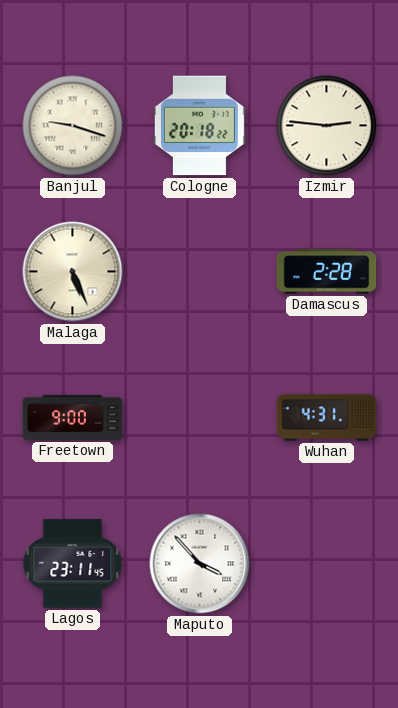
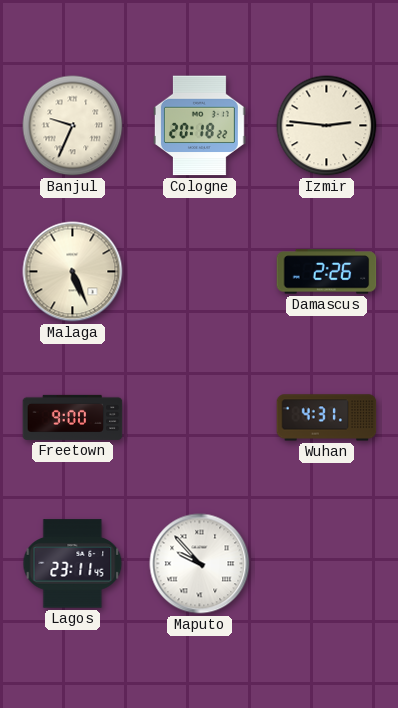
Banjul: 9:18 -> 9:34 (73, 126)
Damascus: 2:28 -> 2:26 (327, 272)
Maputo: 3:53 -> 9:53 (200, 564)
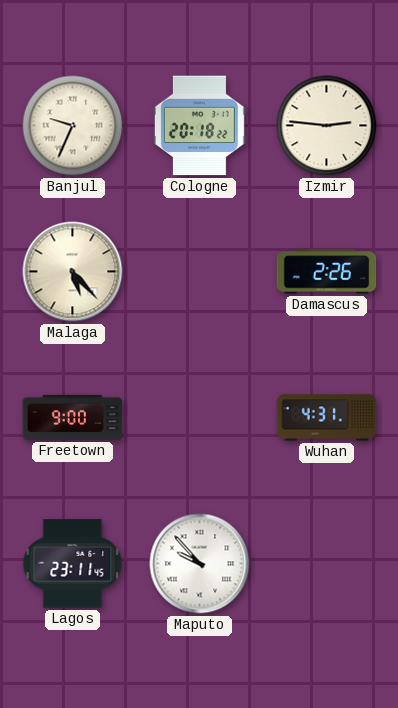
Malaga: 5:26 -> 5:23 (73, 272)
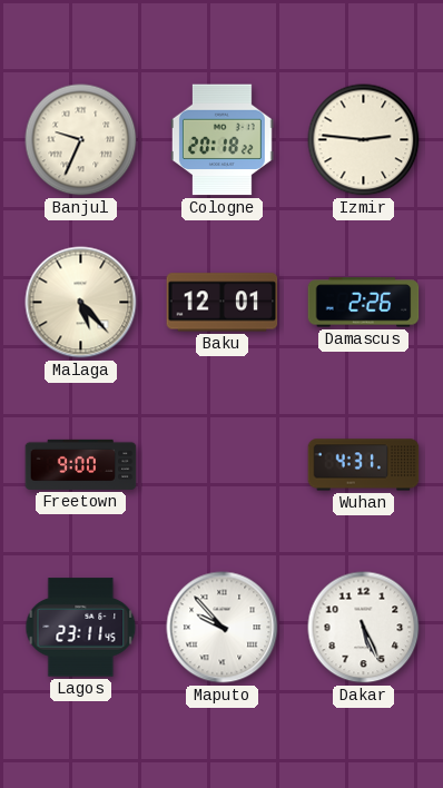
Baku: none -> 12:01 (223, 303)
Dakar: none -> 5:26 (364, 628)
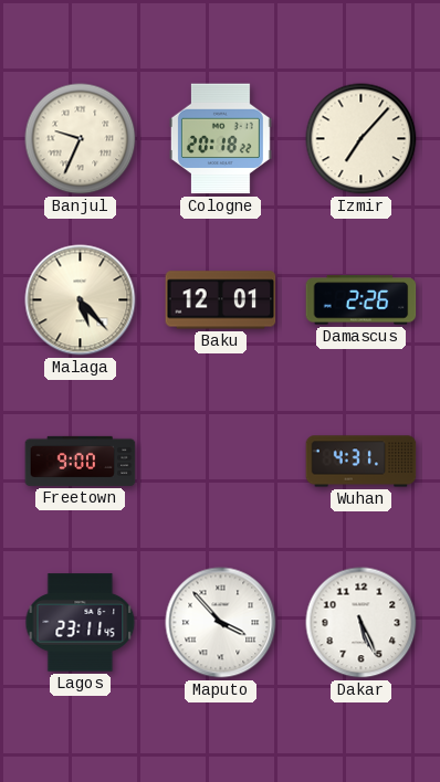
Izmir: 2:46 -> 7:07 (362, 139)
Maputo: 9:53 -> 3:53 (221, 623)
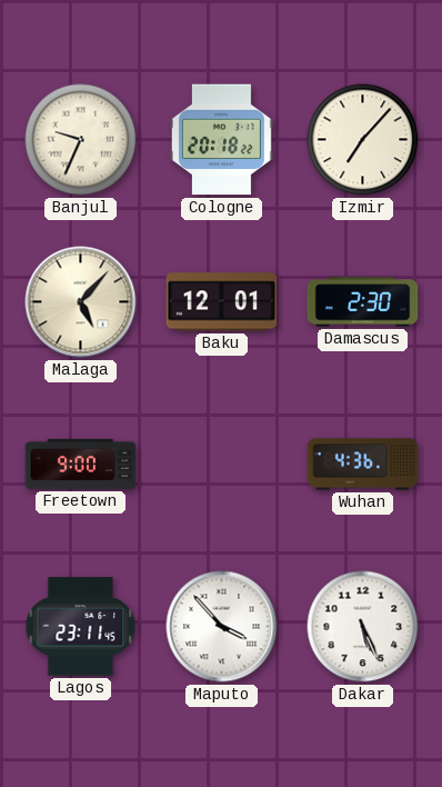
Malaga: 5:23 -> 5:07 (81, 302)
Damascus: 2:26 -> 2:30 (363, 302)
Wuhan: 4:31 -> 4:36 (363, 465)
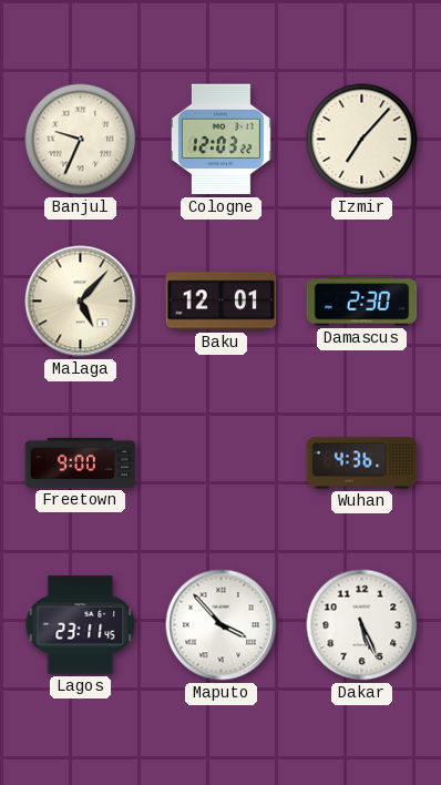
Cologne: 20:18 -> 12:03 (221, 140)
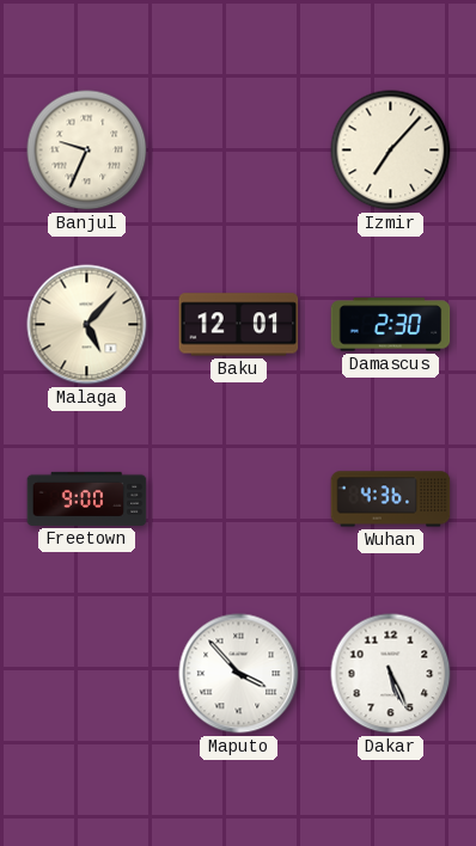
Cologne: 12:03 -> none (221, 140)
Lagos: 23:11 -> none (81, 625)
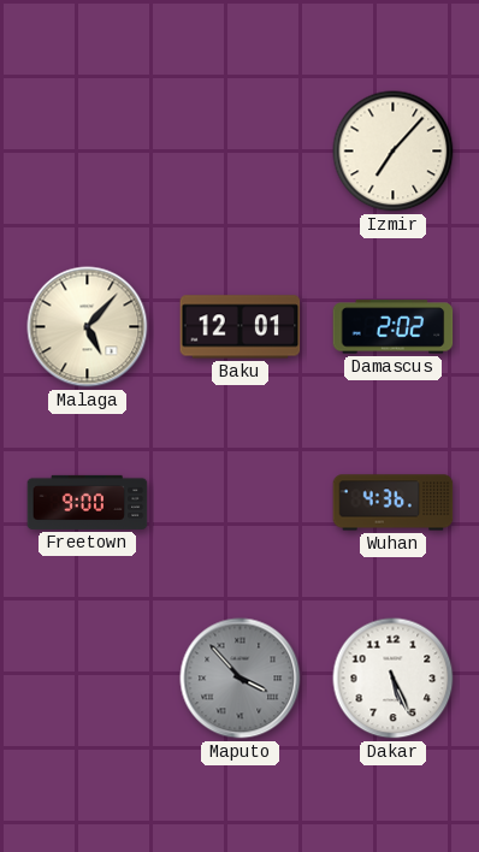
Banjul: 9:34 -> none (87, 151)
Damascus: 2:30 -> 2:02 (394, 327)
Maputo dial: white -> grey (241, 679)
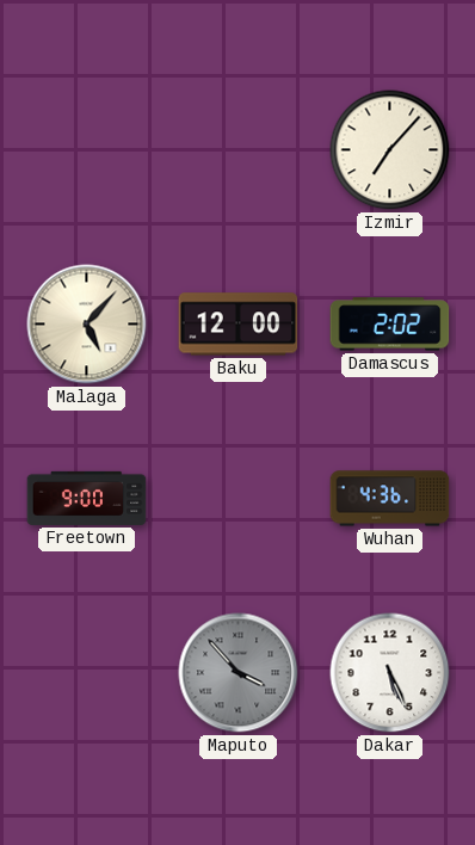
Baku: 12:01 -> 12:00 (239, 325)
